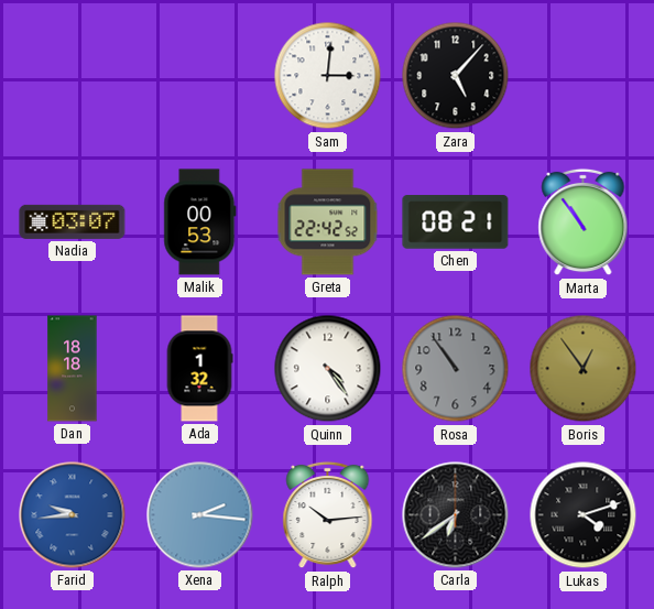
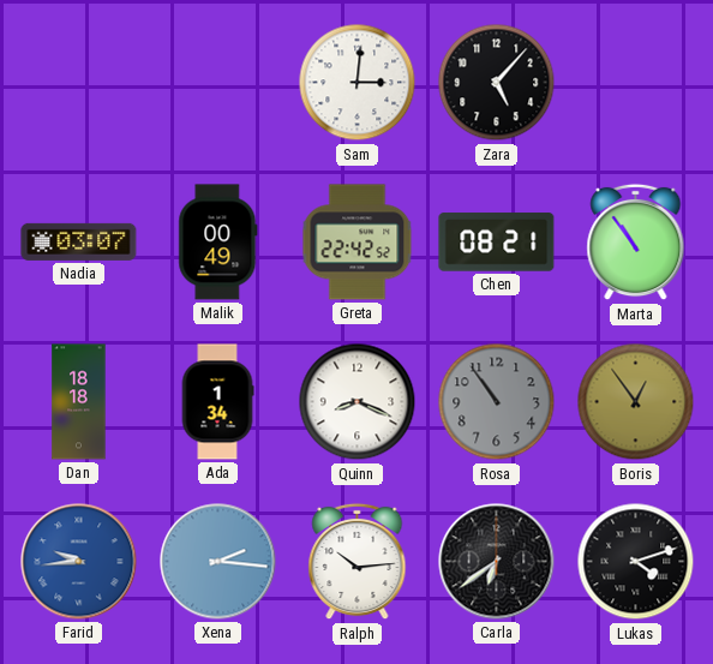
Malik: 00:53 -> 00:49 (218, 243)
Ada: 1:32 -> 1:34 (217, 402)
Quinn: 4:24 -> 8:19 (358, 402)
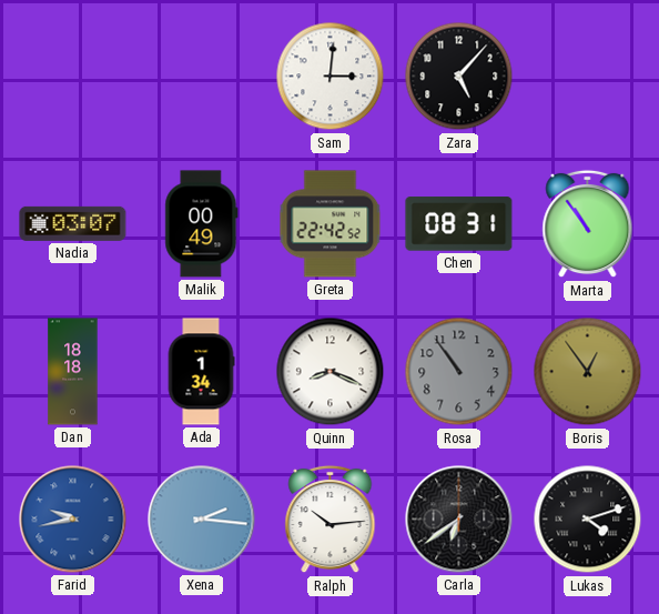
Chen: 08:21 -> 08:31 (459, 224)
Farid: 9:44 -> 9:43 (73, 520)
